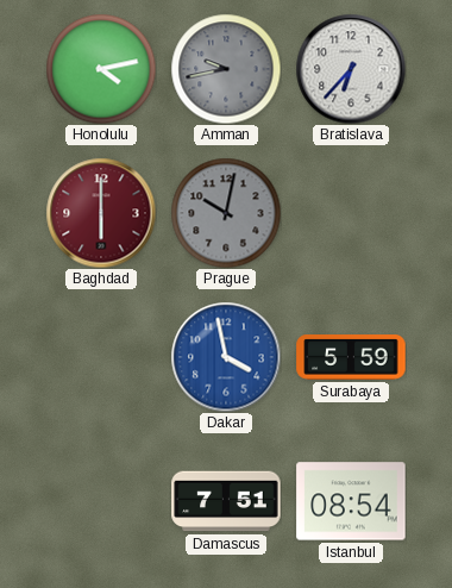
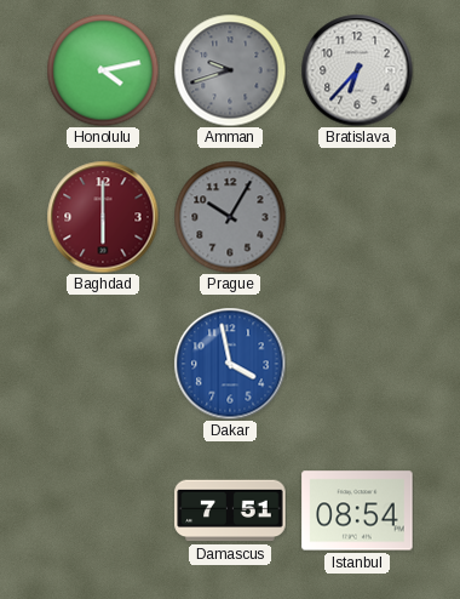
Amman: 9:43 -> 9:42 (230, 70)
Prague: 10:02 -> 10:05 (230, 217)
Surabaya: 5:59 -> none (351, 357)
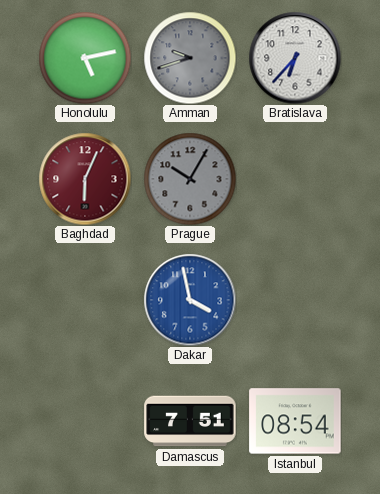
Honolulu: 4:13 -> 5:13 (85, 58)
Baghdad: 6:00 -> 6:04 (85, 179)
